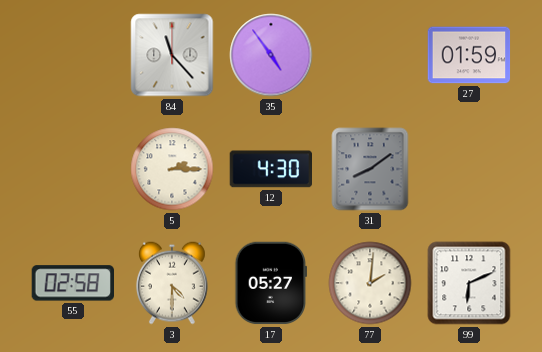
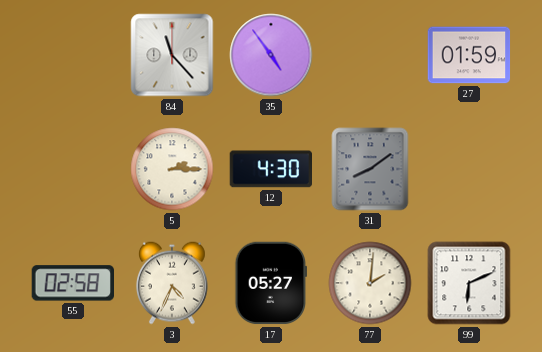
3: 4:30 -> 4:34 (172, 283)
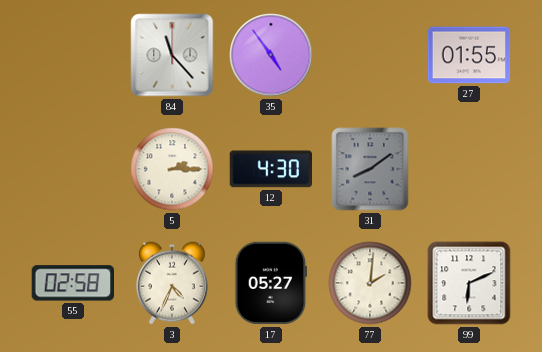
27: 01:59 -> 01:55 (469, 55)
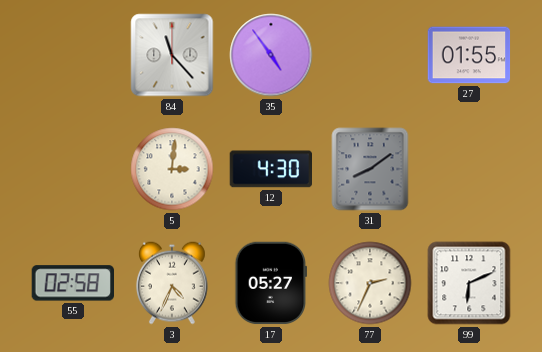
5: 2:15 -> 3:01 (172, 169)
77: 2:01 -> 2:34 (370, 283)
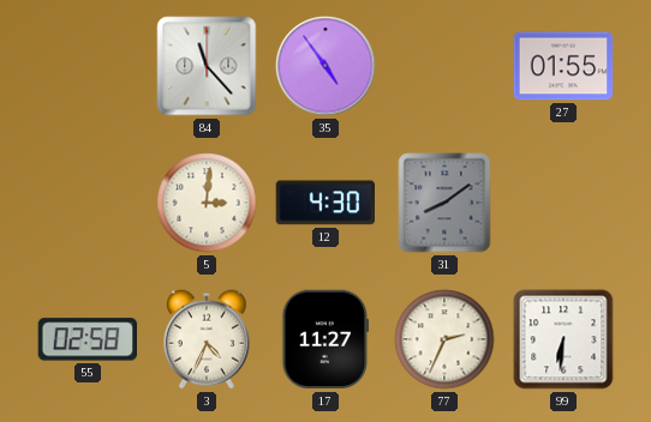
17: 05:27 -> 11:27 (324, 339)
99: 6:11 -> 6:31 (563, 339)
